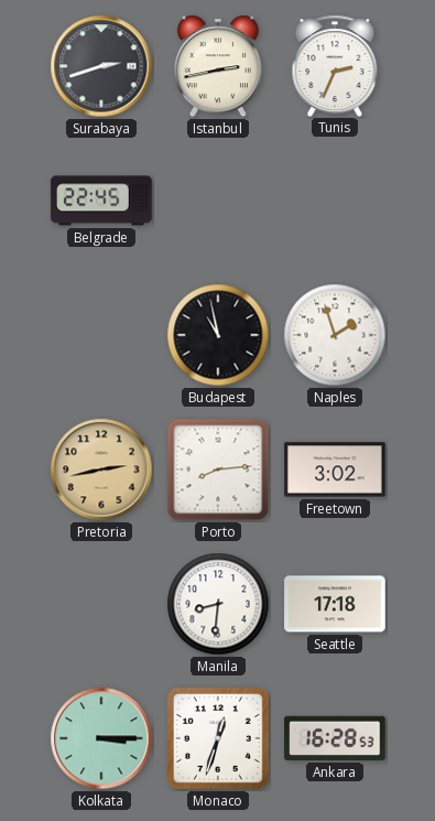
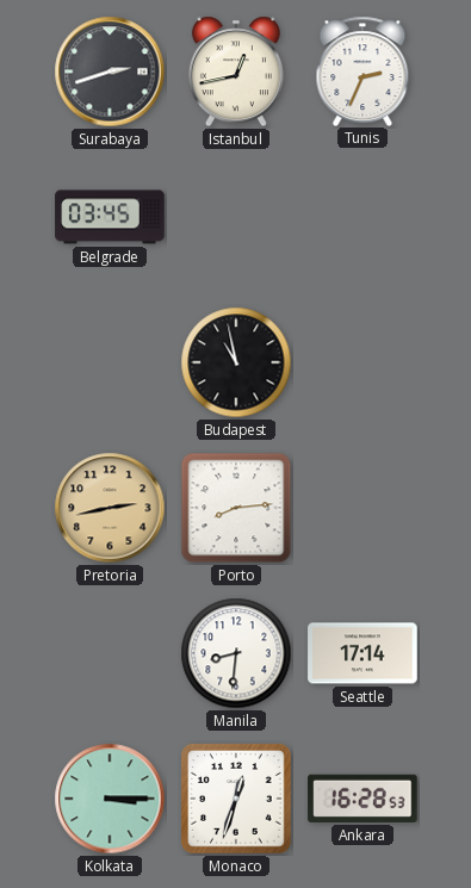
Istanbul: 2:43 -> 12:43 (236, 72)
Belgrade: 22:45 -> 03:45 (110, 217)
Naples: 1:57 -> none (335, 335)
Freetown: 3:02 -> none (335, 469)
Seattle: 17:18 -> 17:14 (362, 653)
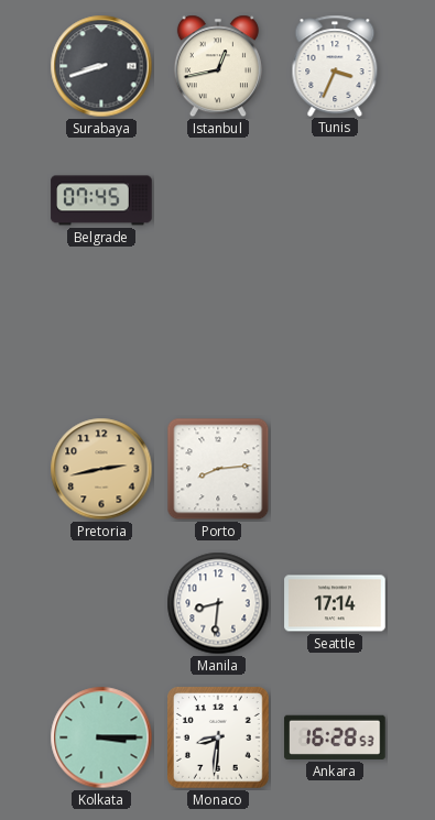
Surabaya: 2:42 -> 8:42 (101, 66)
Tunis: 2:34 -> 3:34 (335, 65)
Belgrade: 03:45 -> 07:45 (101, 200)
Budapest: 10:58 -> none (236, 362)
Monaco: 12:33 -> 8:31 (218, 737)
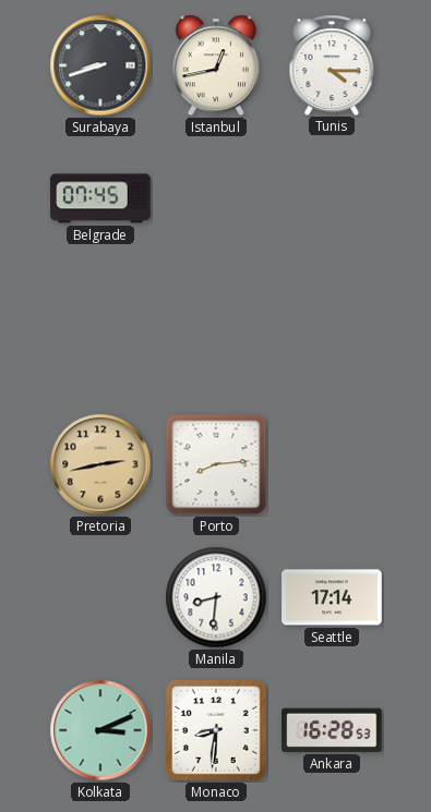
Tunis: 3:34 -> 4:15 (332, 64)
Kolkata: 3:15 -> 3:11 (100, 730)
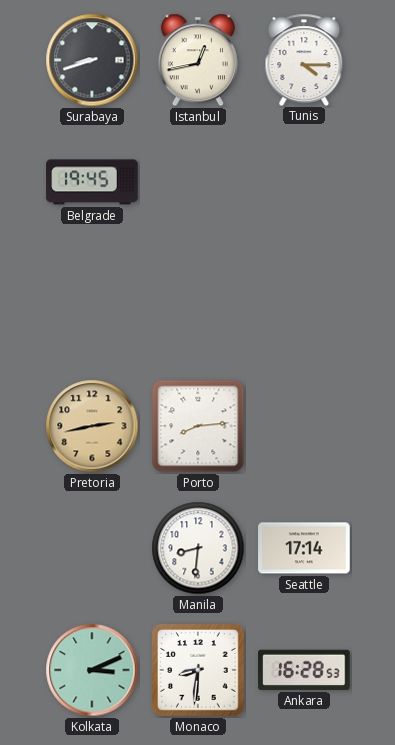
Belgrade: 07:45 -> 19:45 (92, 182)
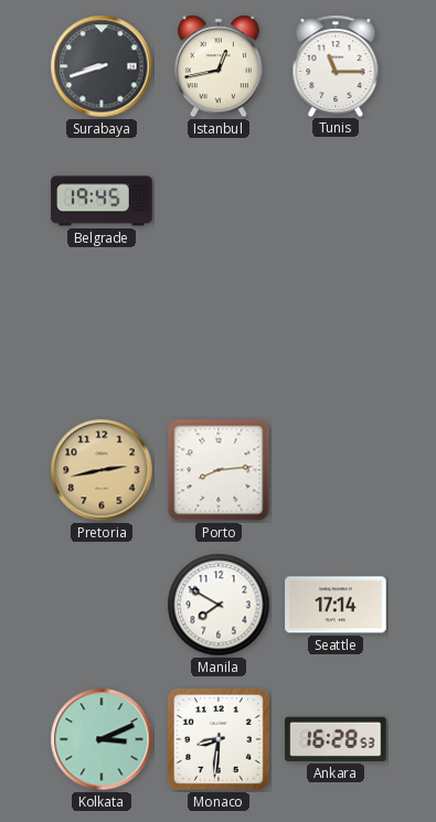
Tunis: 4:15 -> 11:15 (336, 65)
Manila: 8:31 -> 7:50 (219, 605)
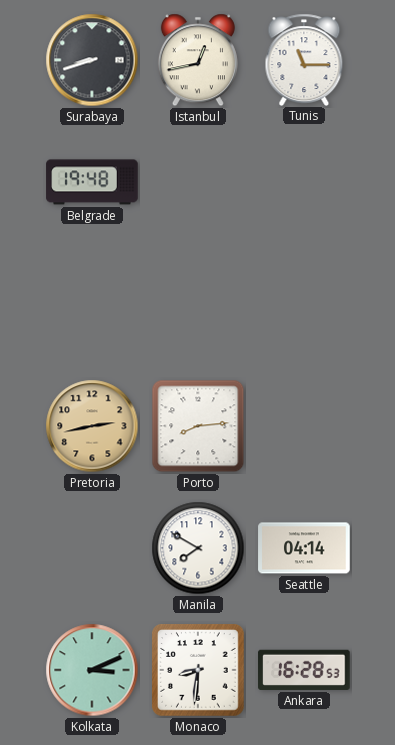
Belgrade: 19:45 -> 19:48 (92, 182)
Seattle: 17:14 -> 04:14 (304, 548)
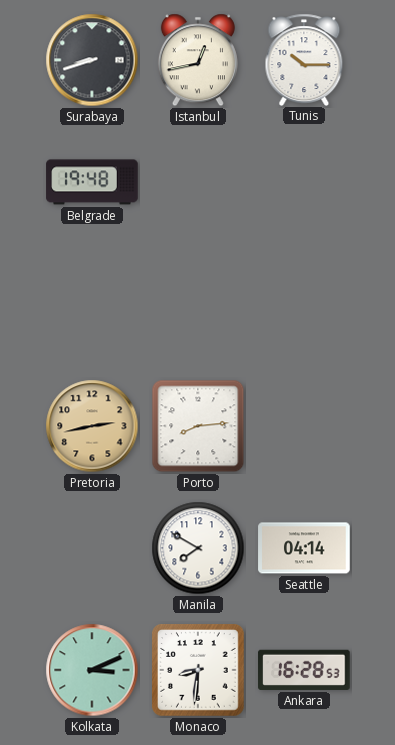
Tunis: 11:15 -> 10:15 (304, 59)
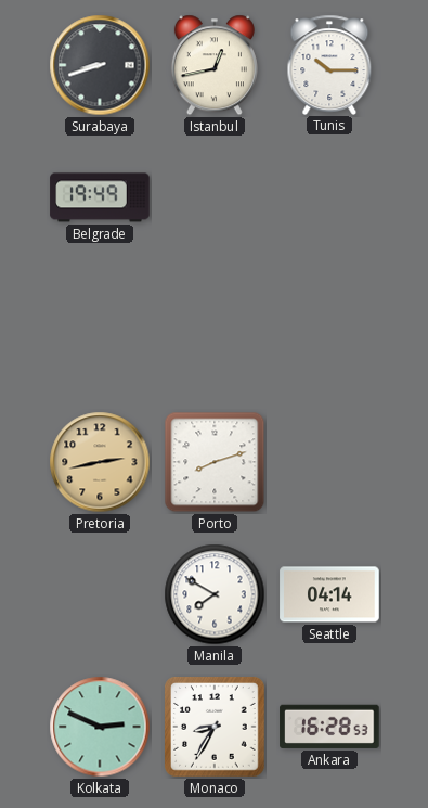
Belgrade: 19:48 -> 19:49 (100, 197)
Porto: 8:14 -> 8:12 (215, 462)
Kolkata: 3:11 -> 2:49 (100, 727)
Monaco: 8:31 -> 8:35 (215, 727)
